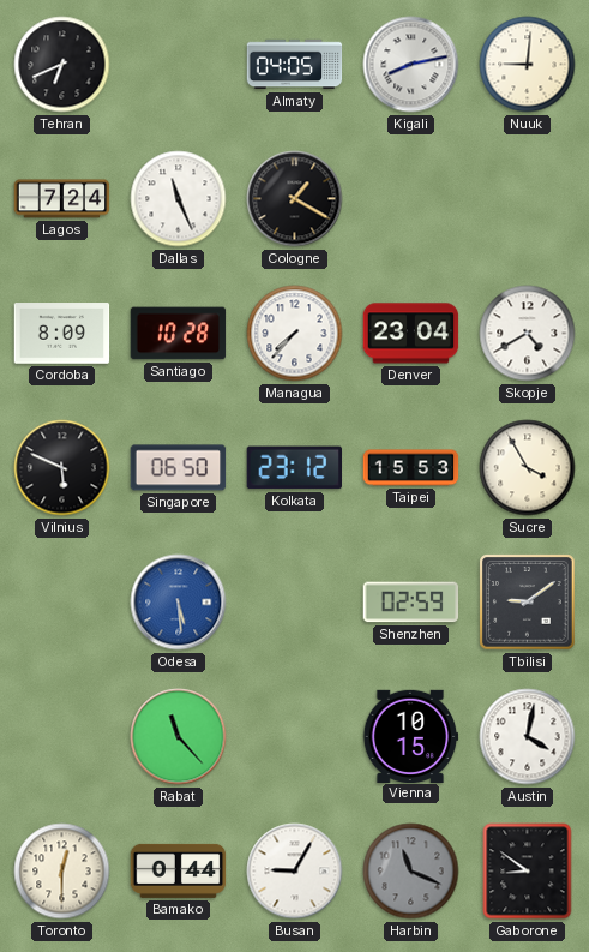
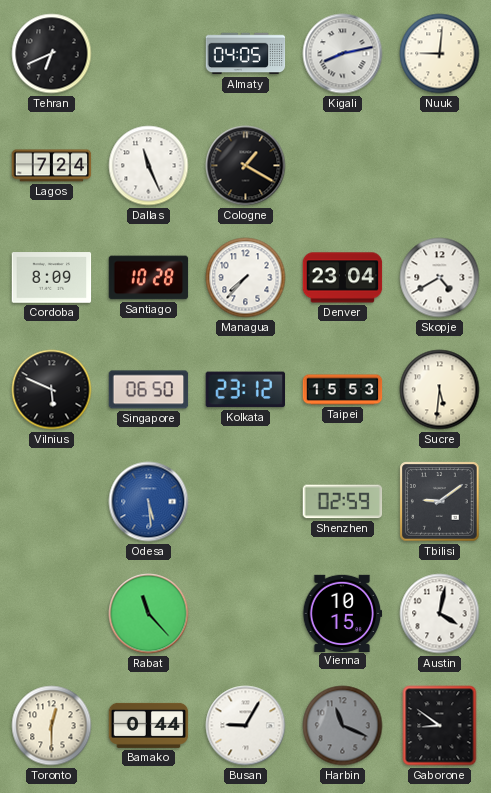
Sucre: 3:55 -> 5:31 (440, 390)
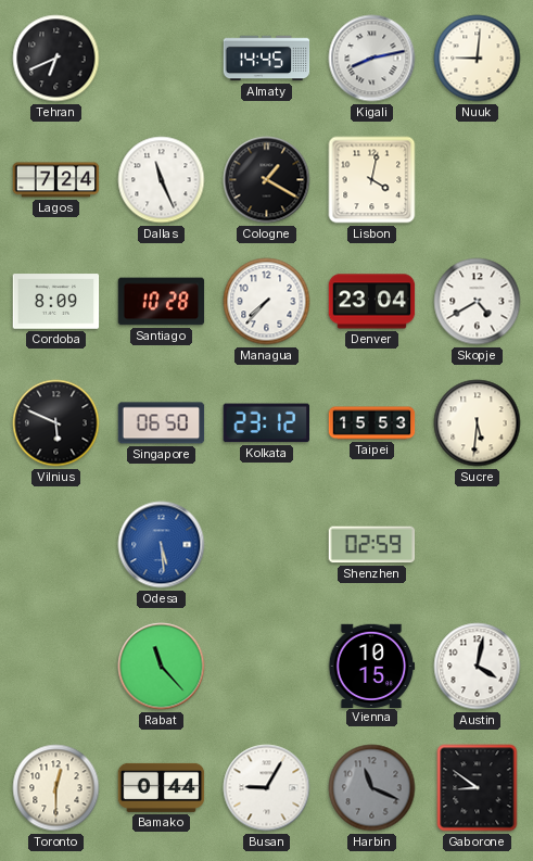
Almaty: 04:05 -> 14:45 (267, 59)
Lisbon: none -> 4:02 (372, 180)
Tbilisi: 9:09 -> none (440, 502)
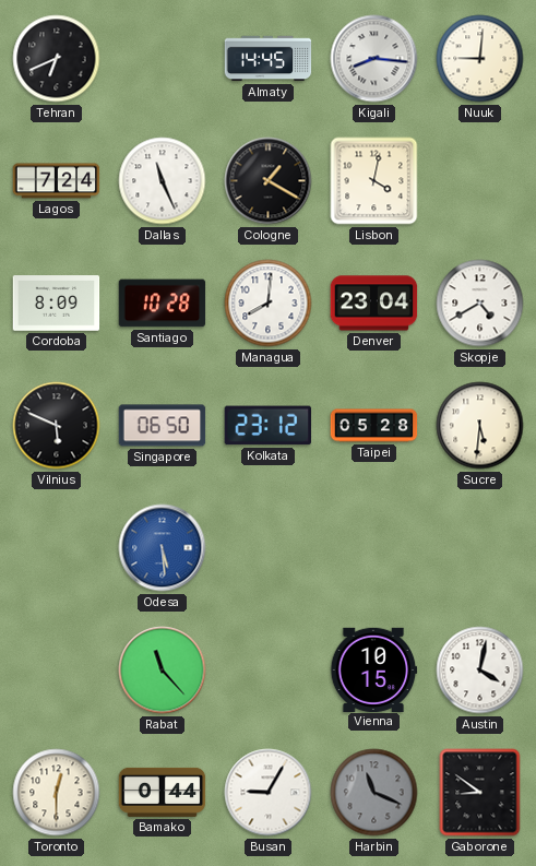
Kigali: 8:13 -> 8:16 (374, 59)
Managua: 7:37 -> 8:01 (269, 304)
Taipei: 15:53 -> 05:28 (374, 426)
Shenzhen: 02:59 -> none (372, 545)
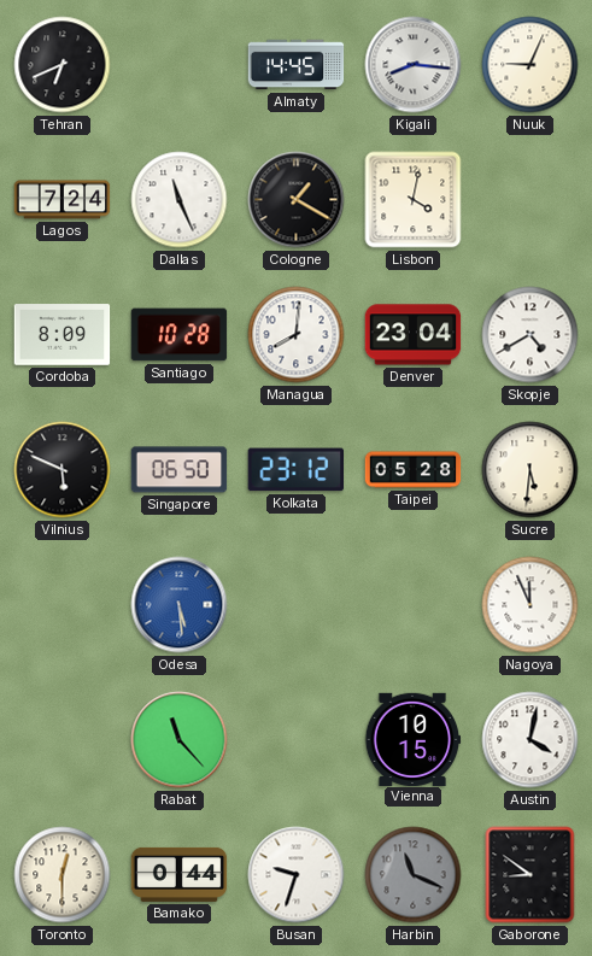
Nuuk: 9:01 -> 9:04 (531, 65)
Nagoya: none -> 11:56 (531, 605)
Busan: 9:05 -> 9:33 (297, 875)
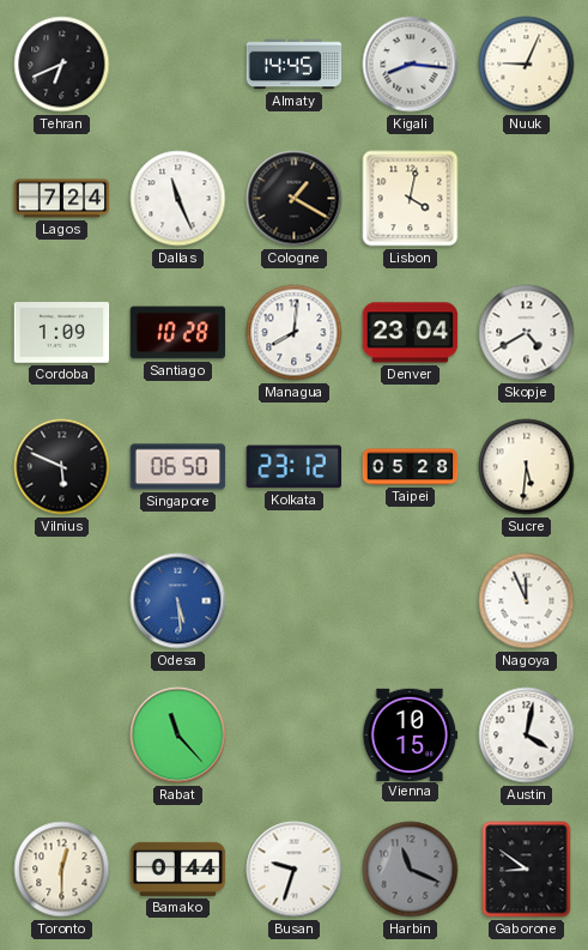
Cordoba: 8:09 -> 1:09 (62, 333)
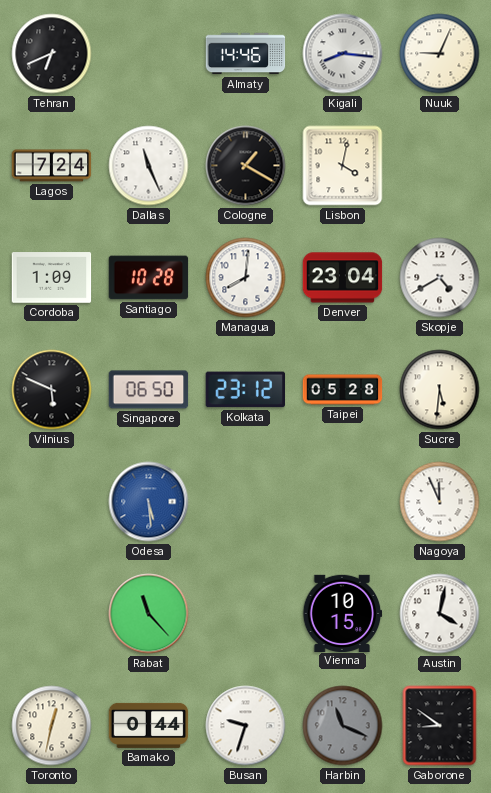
Almaty: 14:45 -> 14:46 (246, 54)
Toronto: 12:30 -> 12:32 (52, 726)
